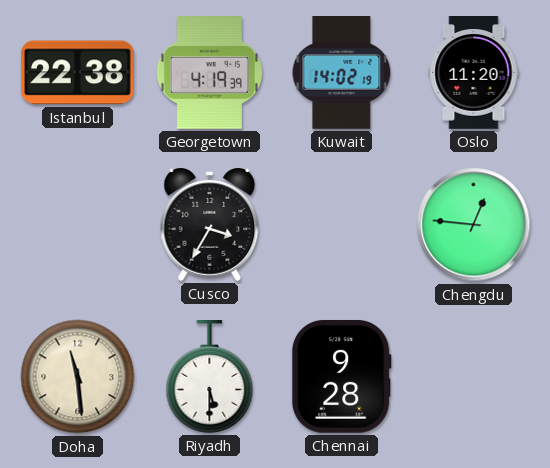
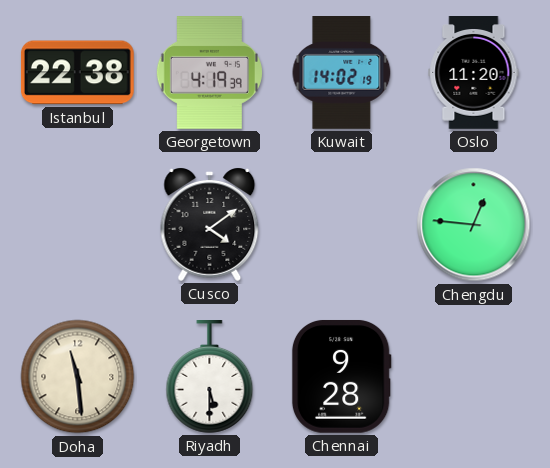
Cusco: 3:35 -> 4:09 (210, 224)
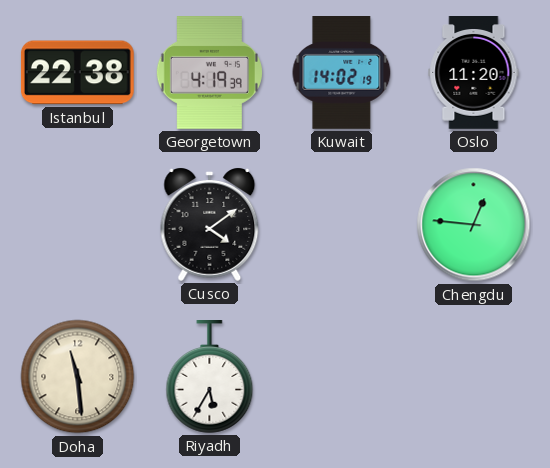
Riyadh: 5:30 -> 5:35 (210, 377)
Chennai: 9:28 -> none (341, 376)
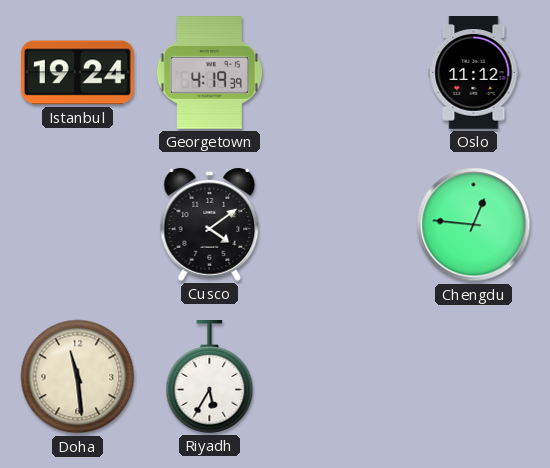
Istanbul: 22:38 -> 19:24 (77, 73)
Kuwait: 14:02 -> none (342, 73)
Oslo: 11:20 -> 11:12 (474, 73)
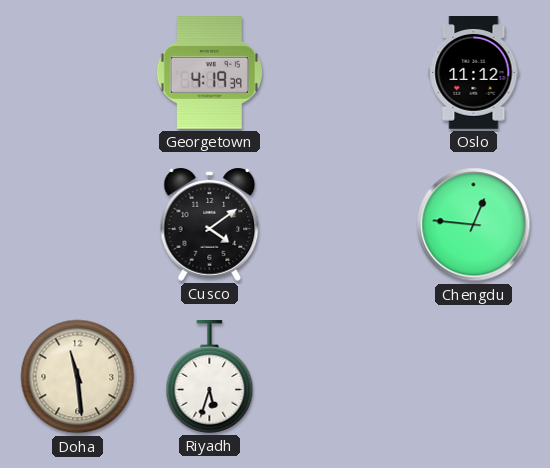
Istanbul: 19:24 -> none (77, 73)
Riyadh: 5:35 -> 5:33 (210, 377)
